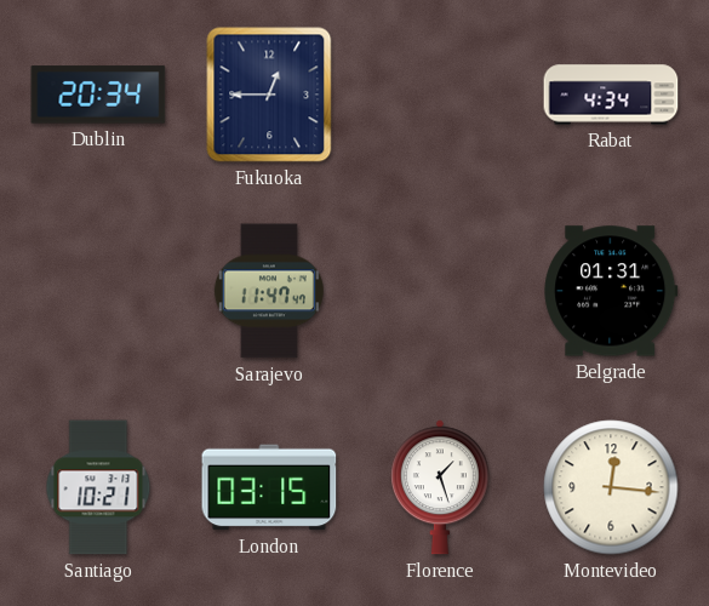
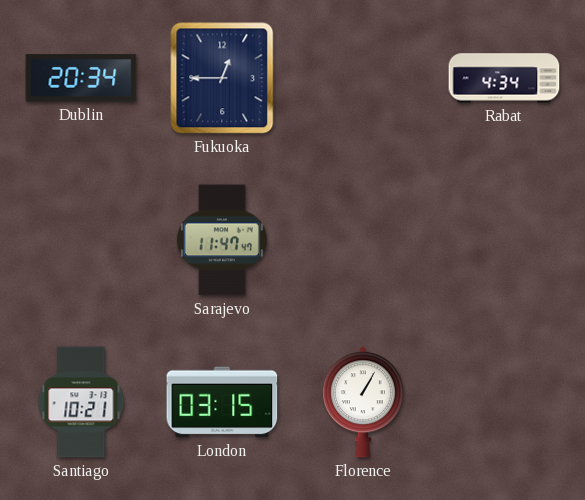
Belgrade: 01:31 -> none (611, 291)
Florence: 1:27 -> 1:05 (363, 402)
Montevideo: 12:16 -> none (611, 487)
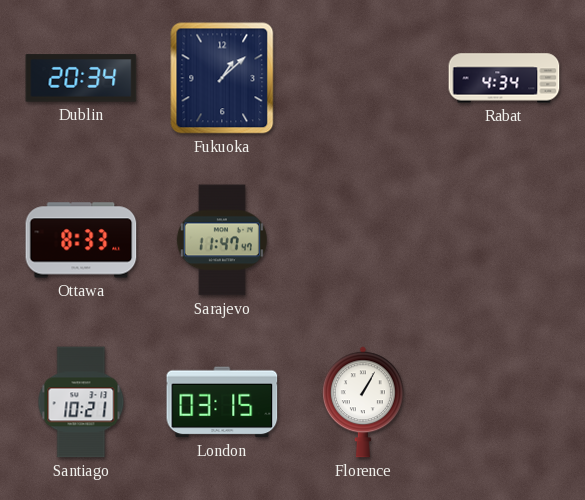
Fukuoka: 12:45 -> 1:08 (222, 78)
Ottawa: none -> 8:33 (81, 240)
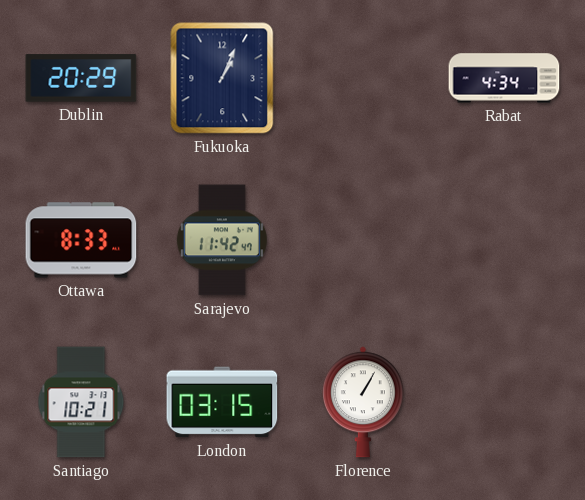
Dublin: 20:34 -> 20:29 (81, 78)
Fukuoka: 1:08 -> 1:04 (222, 78)
Sarajevo: 11:47 -> 11:42 (222, 240)
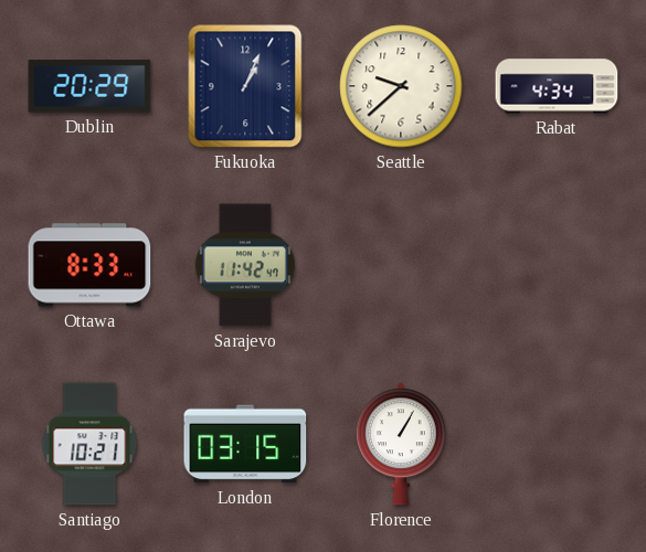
Seattle: none -> 9:38 (401, 86)
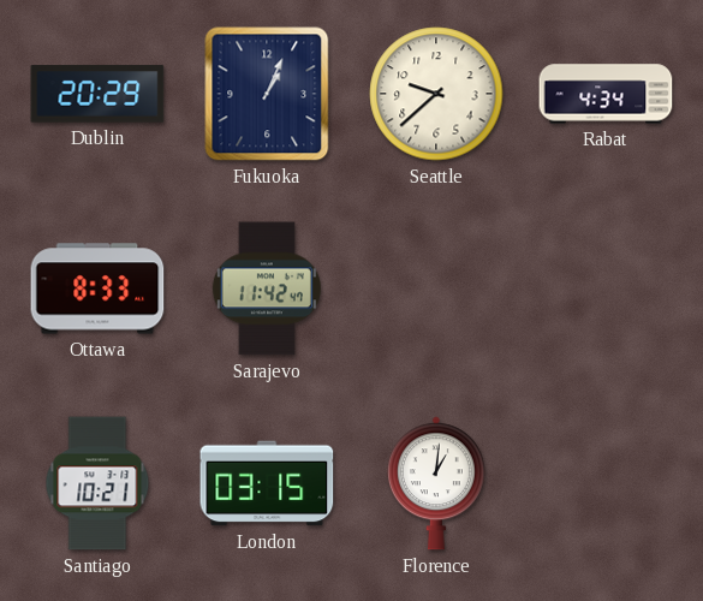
Florence: 1:05 -> 1:01 (436, 483)
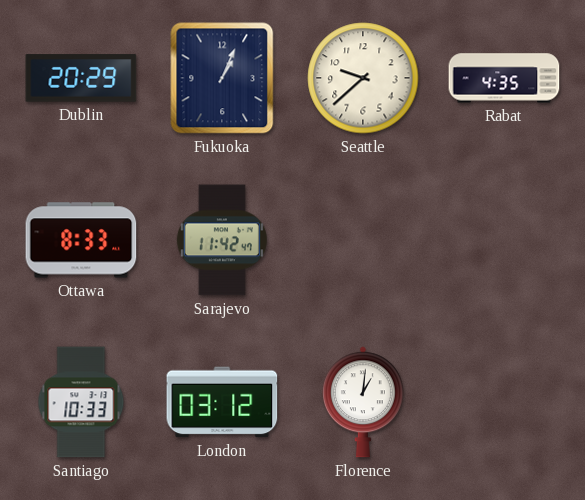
Rabat: 4:34 -> 4:35 (504, 78)
Santiago: 10:21 -> 10:33 (81, 402)
London: 03:15 -> 03:12 (222, 402)
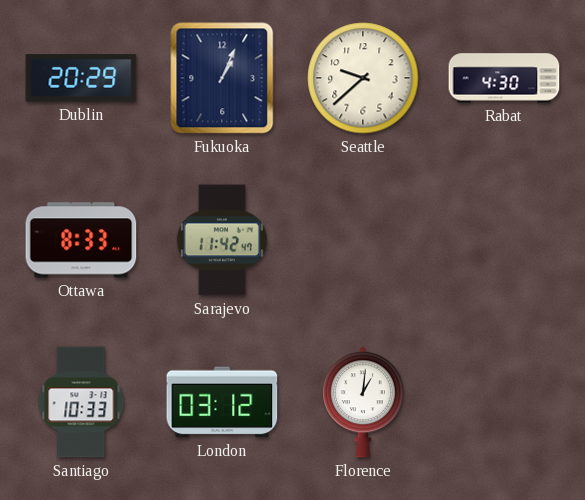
Rabat: 4:35 -> 4:30 (504, 78)
